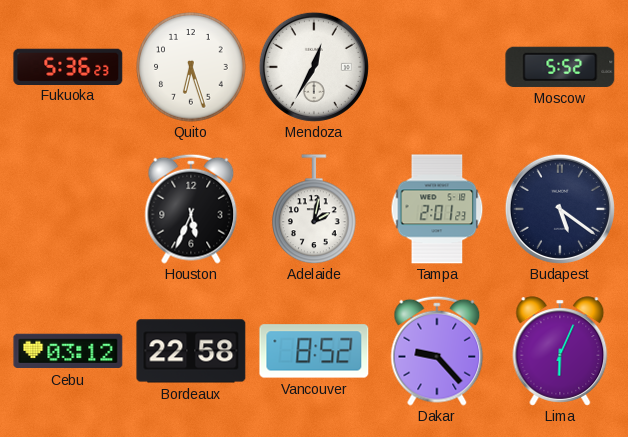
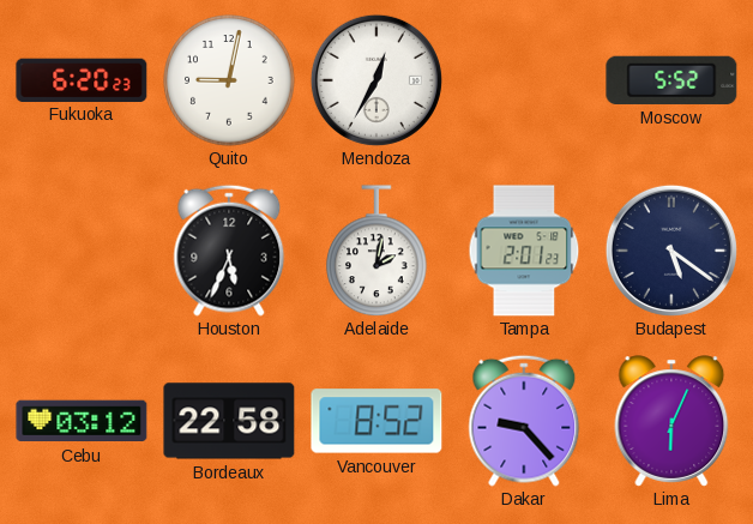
Fukuoka: 5:36 -> 6:20 (82, 79)
Quito: 6:27 -> 9:02 (229, 80)
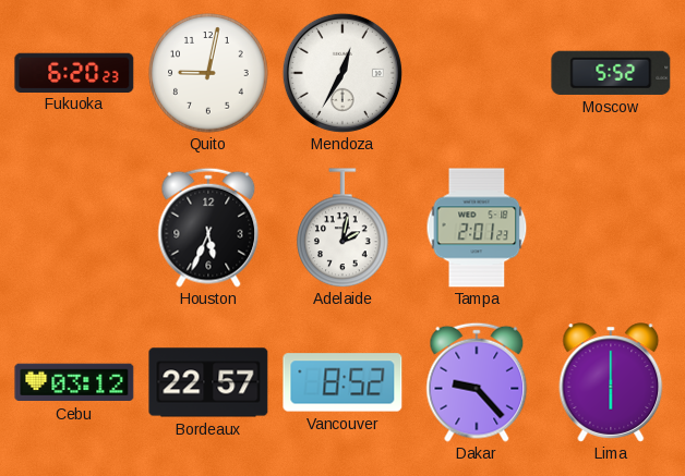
Budapest: 5:21 -> none (671, 251)
Bordeaux: 22:58 -> 22:57 (208, 382)
Lima: 6:04 -> 6:00 (611, 382)
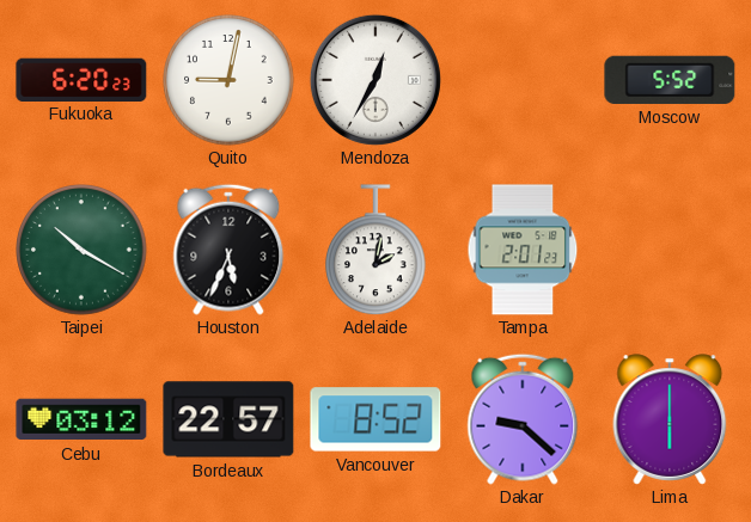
Taipei: none -> 10:20 (81, 250)
Dakar: 9:23 -> 9:22 (523, 419)
